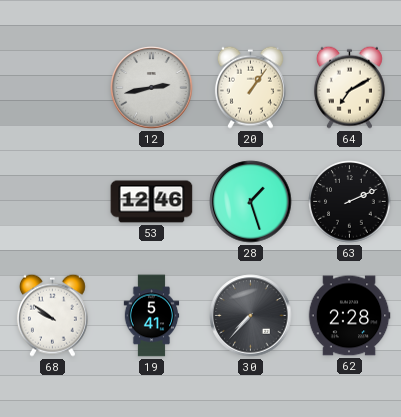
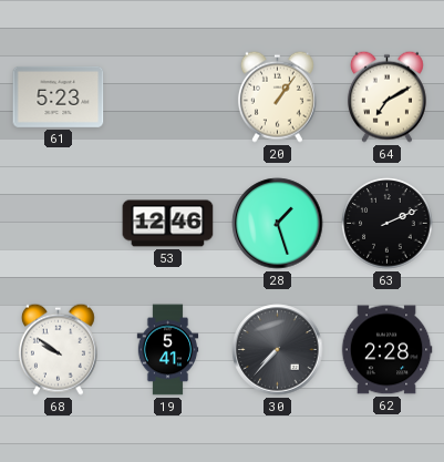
61: none -> 5:23 (59, 96)
12: 2:43 -> none (152, 88)
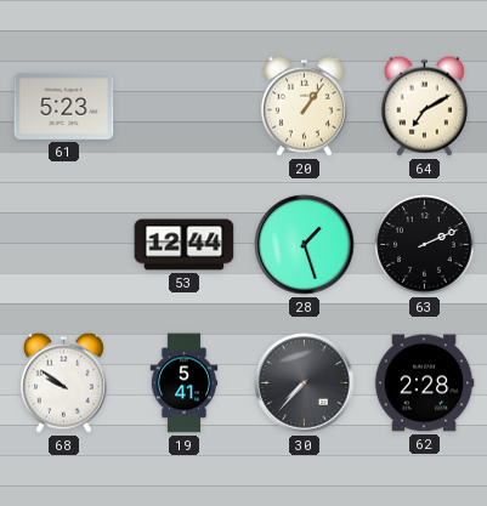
53: 12:46 -> 12:44 (185, 245)
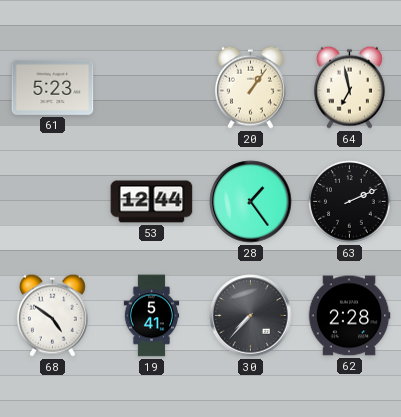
64: 7:10 -> 6:58 (349, 87)
28: 1:27 -> 1:24 (251, 202)
68: 9:51 -> 4:51 (52, 315)
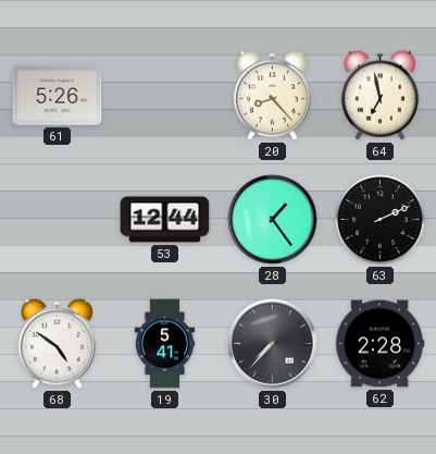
61: 5:23 -> 5:26 (58, 95)
20: 1:06 -> 8:23 (272, 95)
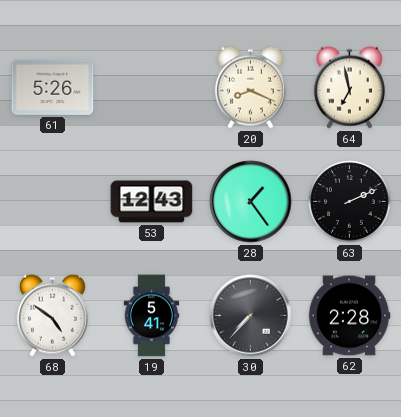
20: 8:23 -> 8:19 (250, 87)
53: 12:44 -> 12:43 (152, 202)
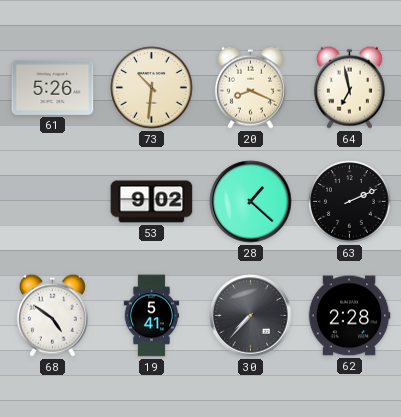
73: none -> 10:31 (152, 88)
53: 12:43 -> 9:02 (152, 202)
28: 1:24 -> 1:22 (251, 202)
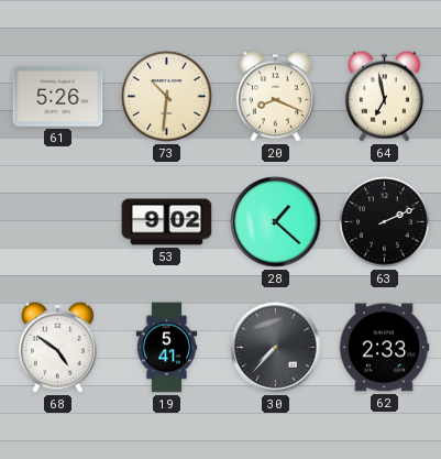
62: 2:28 -> 2:33 (384, 348)
